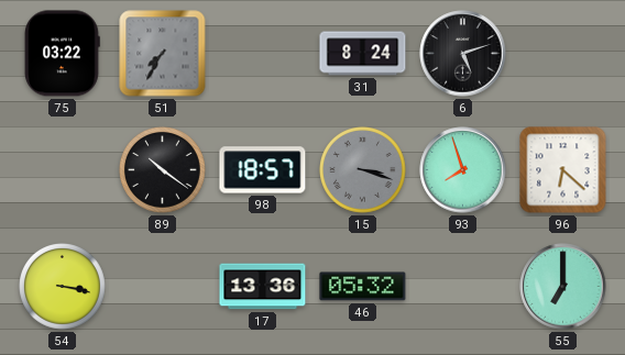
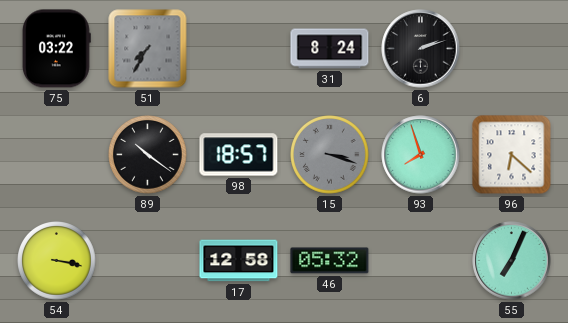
6: 5:12 -> 2:12 (421, 49)
17: 13:36 -> 12:58 (239, 261)
55: 7:00 -> 7:04 (512, 261)
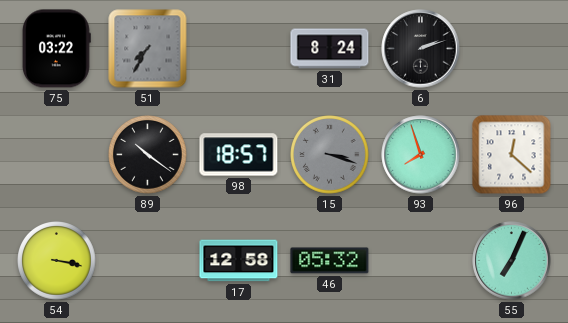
96: 6:22 -> 12:22 (512, 155)
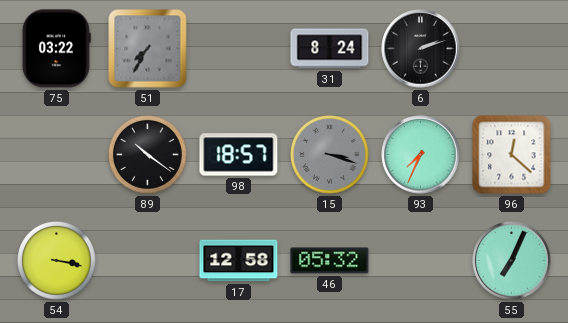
93: 7:57 -> 7:34 (421, 155)
